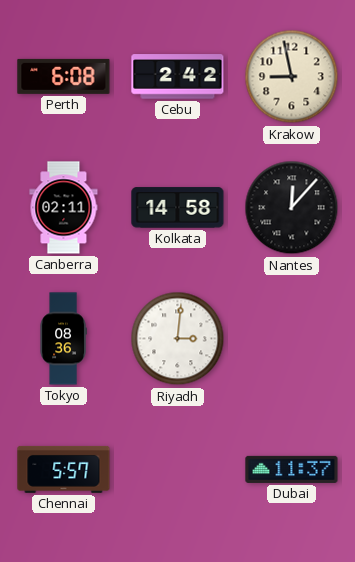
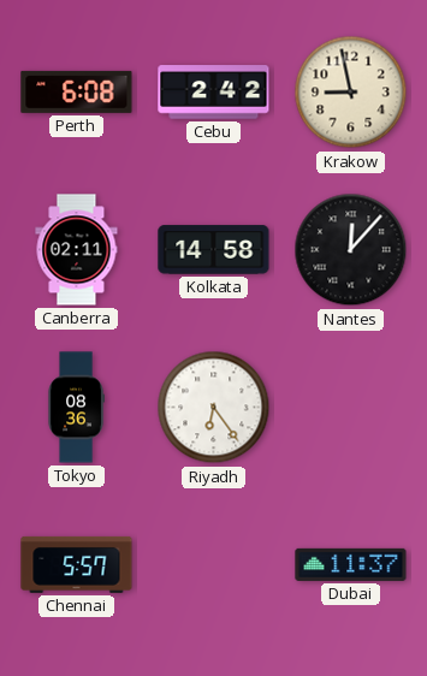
Riyadh: 3:01 -> 6:24 (214, 408)
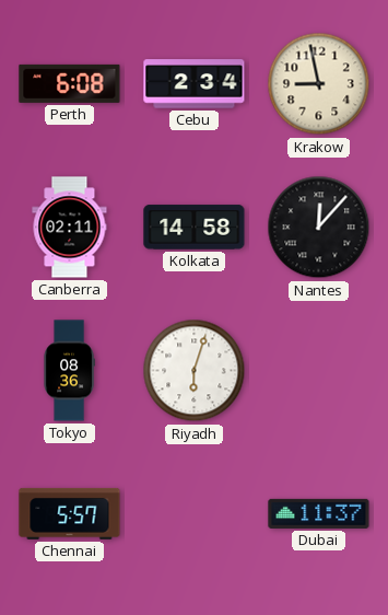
Cebu: 2:42 -> 2:34 (195, 84)
Riyadh: 6:24 -> 6:03 (195, 371)
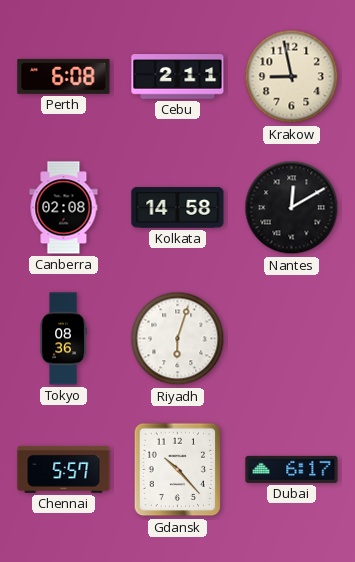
Cebu: 2:34 -> 2:11 (178, 77)
Canberra: 02:11 -> 02:08 (64, 208)
Nantes: 12:07 -> 12:10 (292, 208)
Gdansk: none -> 10:23 (178, 470)
Dubai: 11:37 -> 6:17 (292, 469)
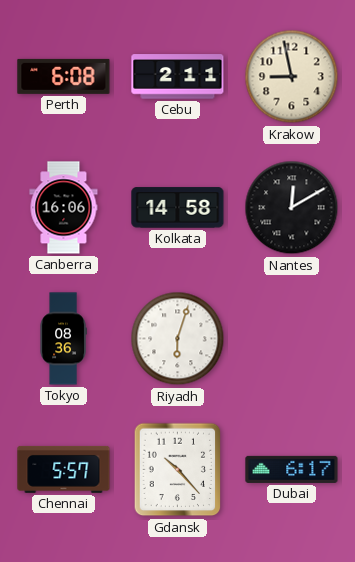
Canberra: 02:08 -> 16:06 (64, 208)
